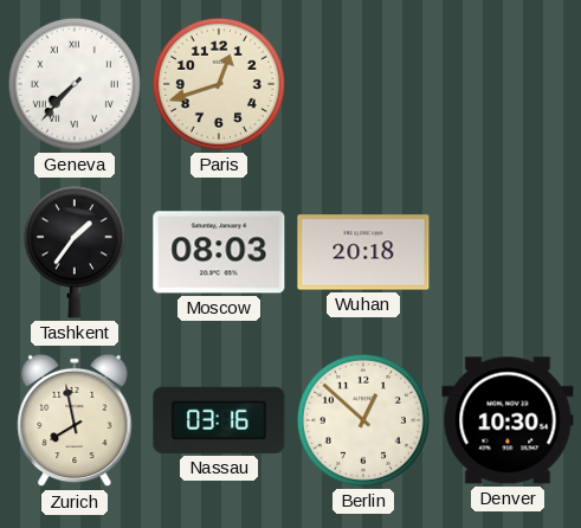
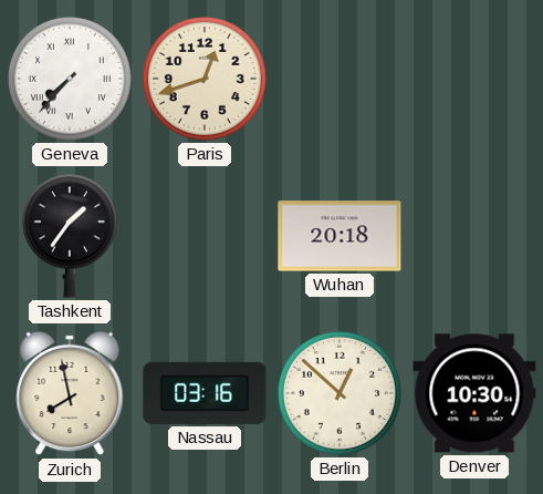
Moscow: 08:03 -> none (219, 252)
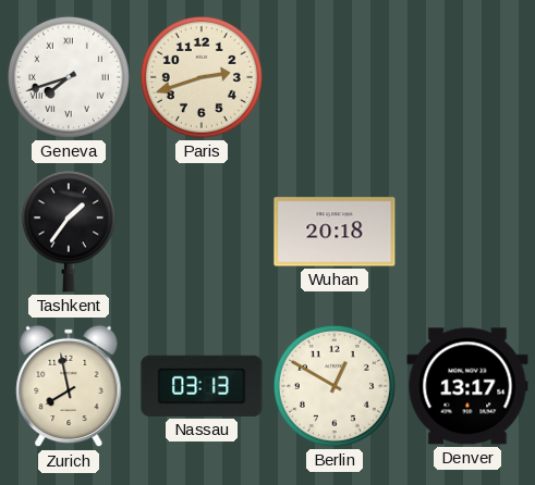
Geneva: 7:37 -> 7:42 (69, 77)
Paris: 12:42 -> 2:42 (202, 77)
Nassau: 03:16 -> 03:13 (202, 386)
Berlin: 12:52 -> 12:50 (335, 386)
Denver: 10:30 -> 13:17 (467, 386)
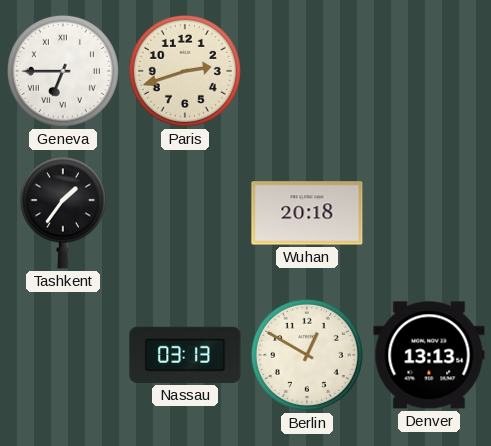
Geneva: 7:42 -> 6:45 (63, 71)
Zurich: 7:58 -> none (69, 386)
Denver: 13:17 -> 13:13 (429, 355)
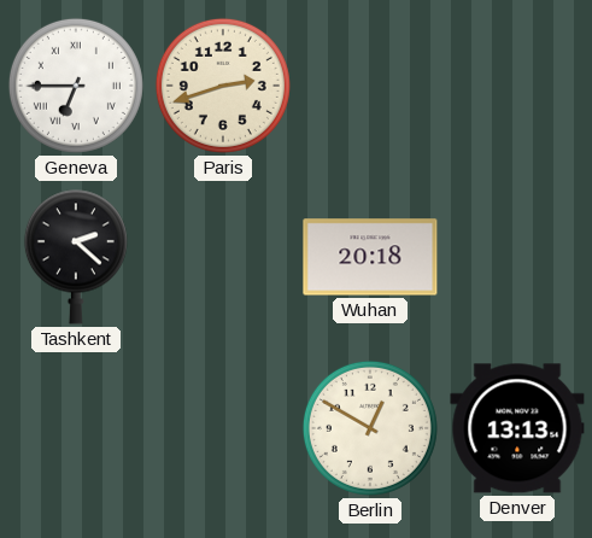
Tashkent: 1:36 -> 2:22 (76, 257)
Nassau: 03:13 -> none (185, 355)
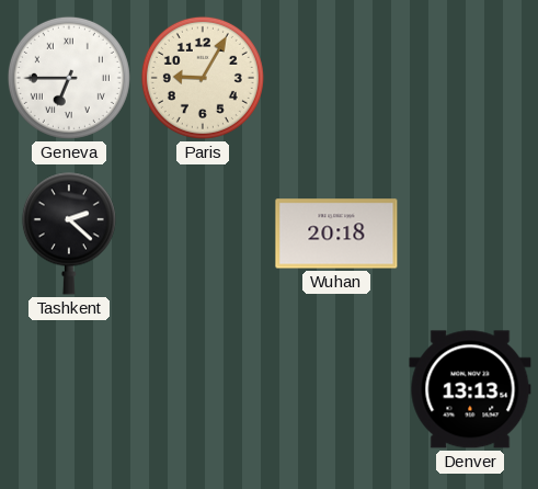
Paris: 2:42 -> 9:05 (203, 78)
Berlin: 12:50 -> none (370, 428)
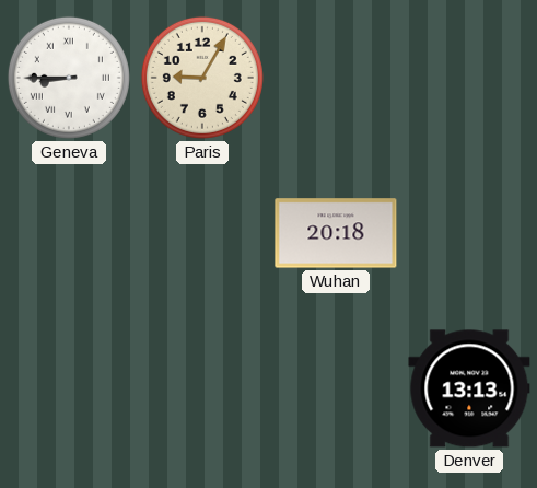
Geneva: 6:45 -> 8:45 (69, 78)
Tashkent: 2:22 -> none (69, 234)
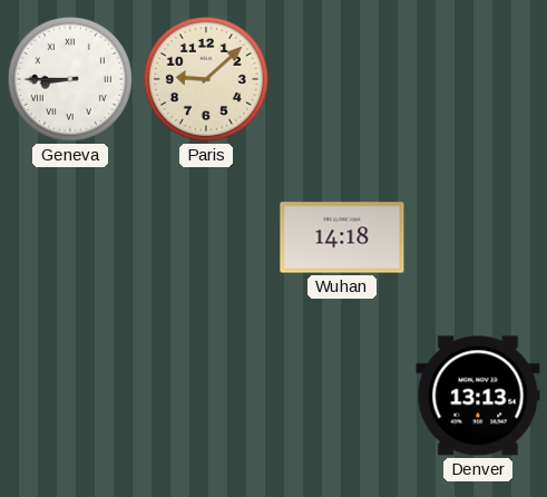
Paris: 9:05 -> 9:08 (206, 79)
Wuhan: 20:18 -> 14:18 (342, 237)
